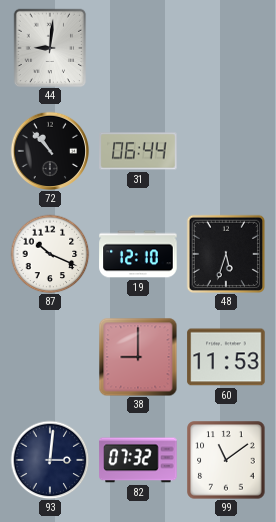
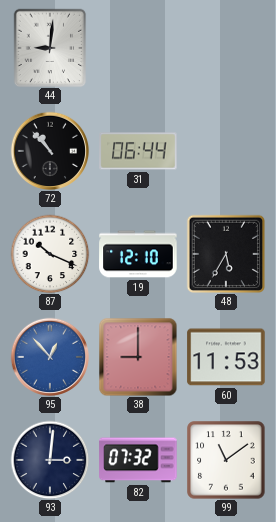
48: 5:33 -> 5:35 (225, 253)
95: none -> 12:53 (50, 357)
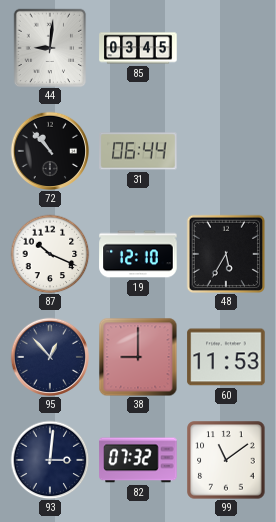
85: none -> 03:45 (138, 48)
95 dial: blue -> navy (50, 357)
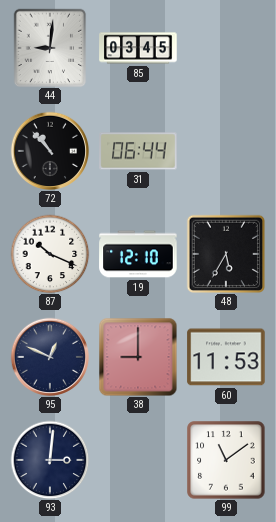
95: 12:53 -> 12:49 (50, 357)
82: 07:32 -> none (138, 460)
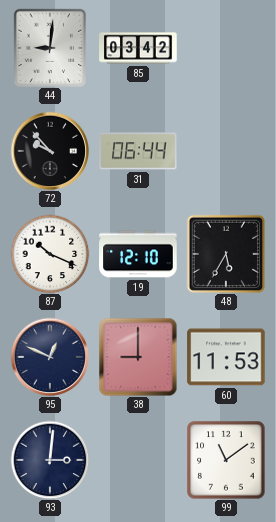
85: 03:45 -> 03:42 (138, 48)
72: 10:53 -> 9:53 (50, 151)
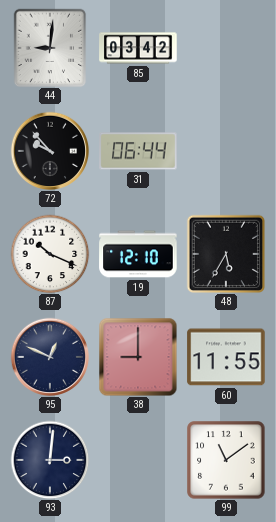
60: 11:53 -> 11:55 (226, 357)
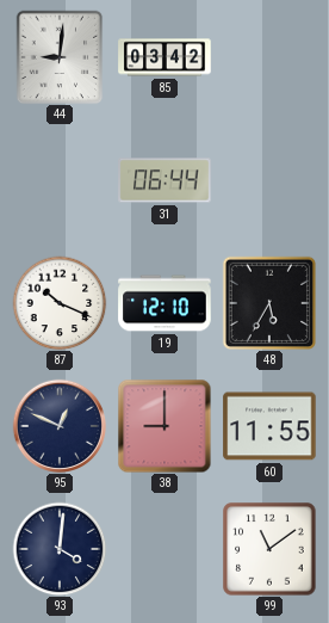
72: 9:53 -> none (50, 151)
93: 3:01 -> 4:01 (60, 549)
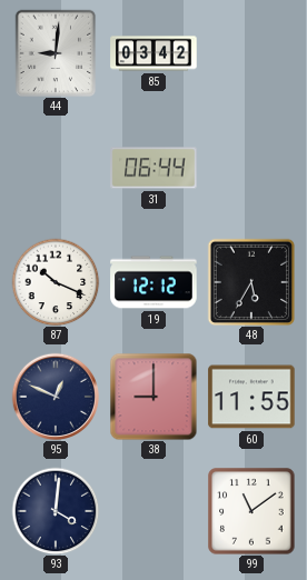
19: 12:10 -> 12:12 (153, 282)
